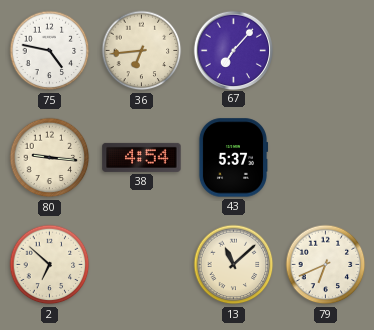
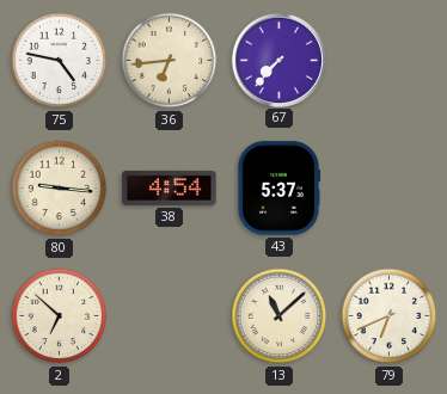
67: 7:07 -> 7:37 (278, 60)
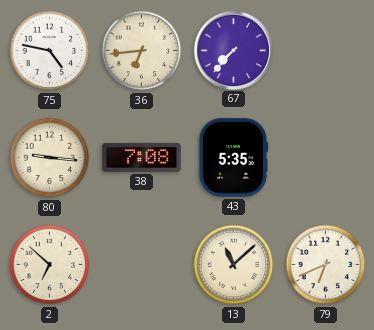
38: 4:54 -> 7:08 (142, 157)
43: 5:37 -> 5:35 (233, 158)
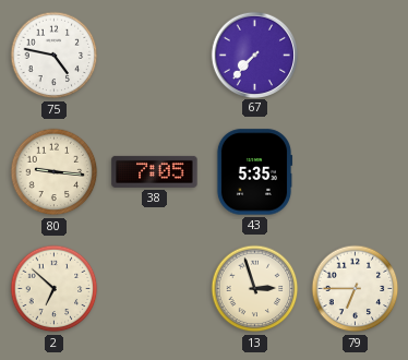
36: 6:44 -> none (142, 51)
38: 7:08 -> 7:05 (155, 171)
13: 11:08 -> 2:57 (255, 289)
79: 6:41 -> 6:45 (356, 289)
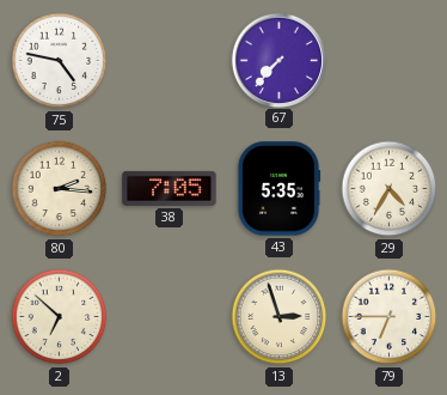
80: 9:16 -> 2:16 (60, 189)
29: none -> 4:35 (390, 189)
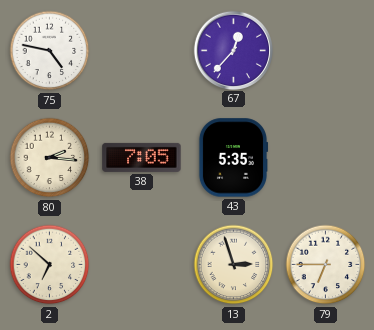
67: 7:37 -> 12:37 (233, 50)
29: 4:35 -> none (390, 189)
